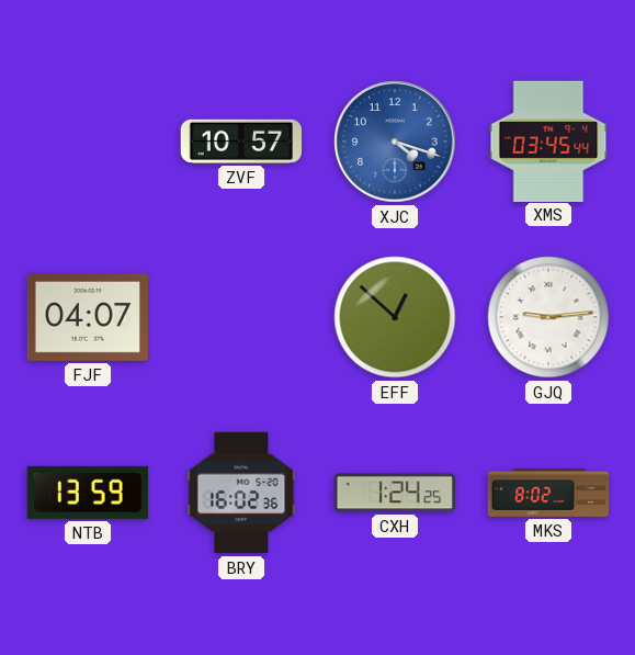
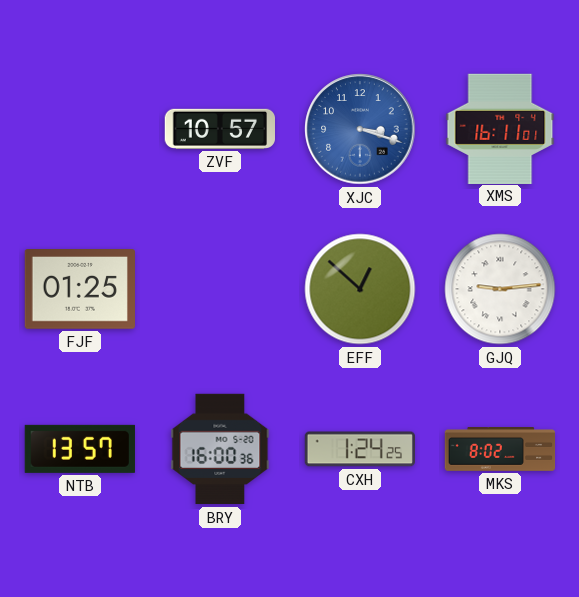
XJC: 4:18 -> 3:18 (360, 129)
XMS: 03:45 -> 16:11 (500, 128)
FJF: 04:07 -> 01:25 (79, 290)
NTB: 13:59 -> 13:57 (80, 449)
BRY: 16:02 -> 16:00 (220, 449)
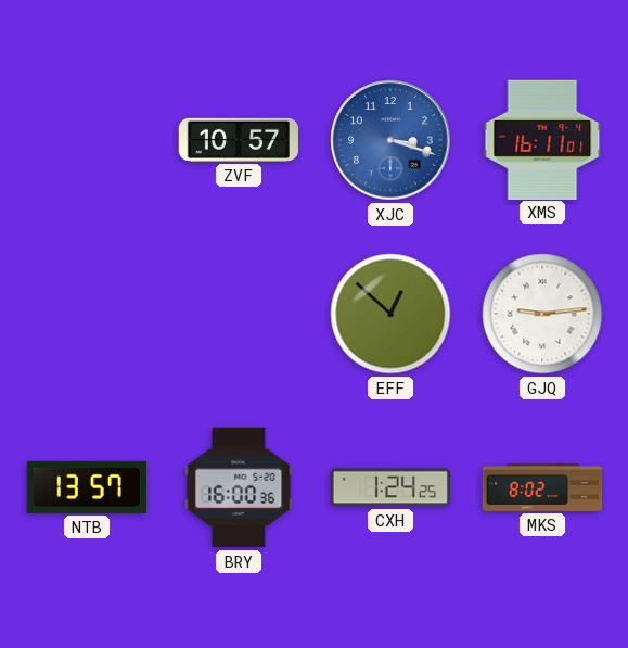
FJF: 01:25 -> none (79, 290)
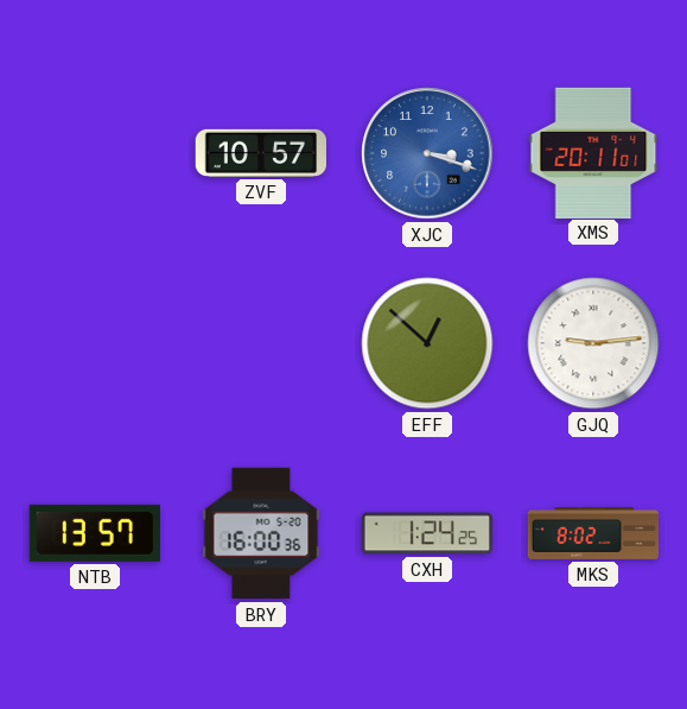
XMS: 16:11 -> 20:11 (593, 152)
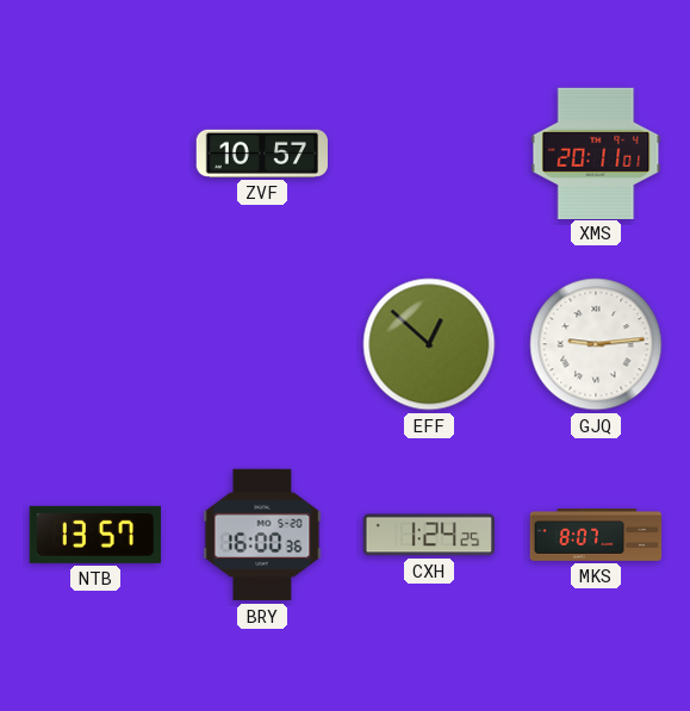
XJC: 3:18 -> none (427, 153)
MKS: 8:02 -> 8:07 (596, 536)
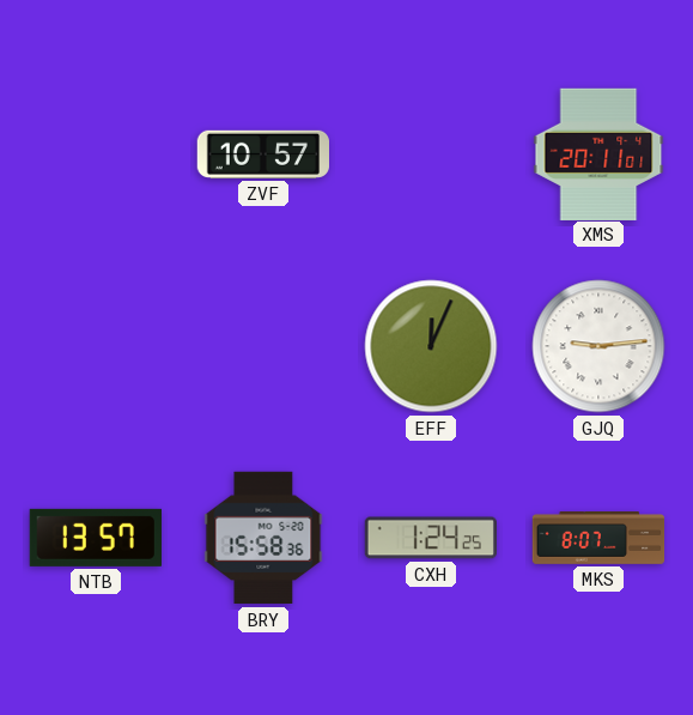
EFF: 12:52 -> 12:04 (431, 346)
BRY: 16:00 -> 15:58 (263, 538)
